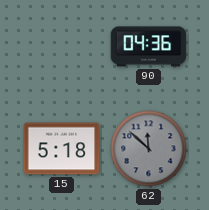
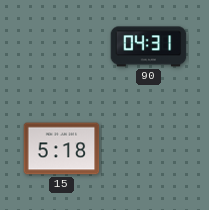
90: 04:36 -> 04:31 (149, 47)
62: 11:52 -> none (149, 149)
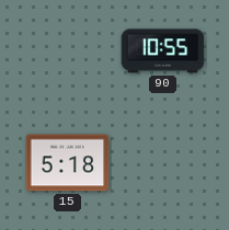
90: 04:31 -> 10:55 (163, 51)
